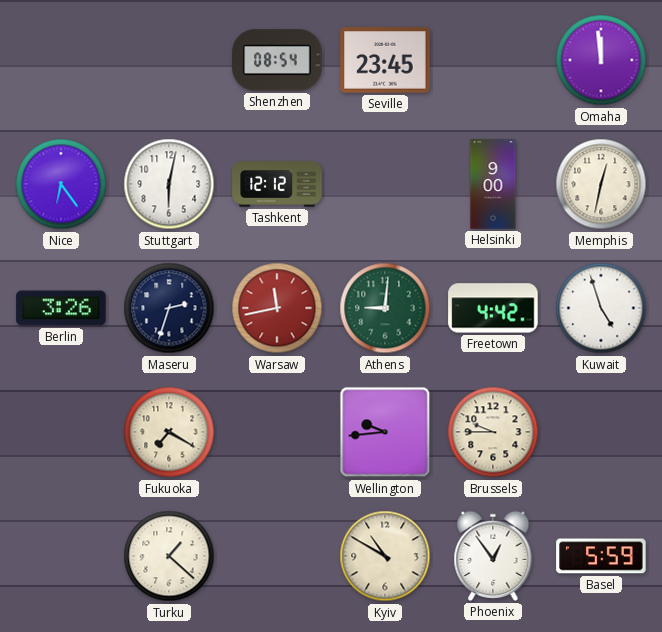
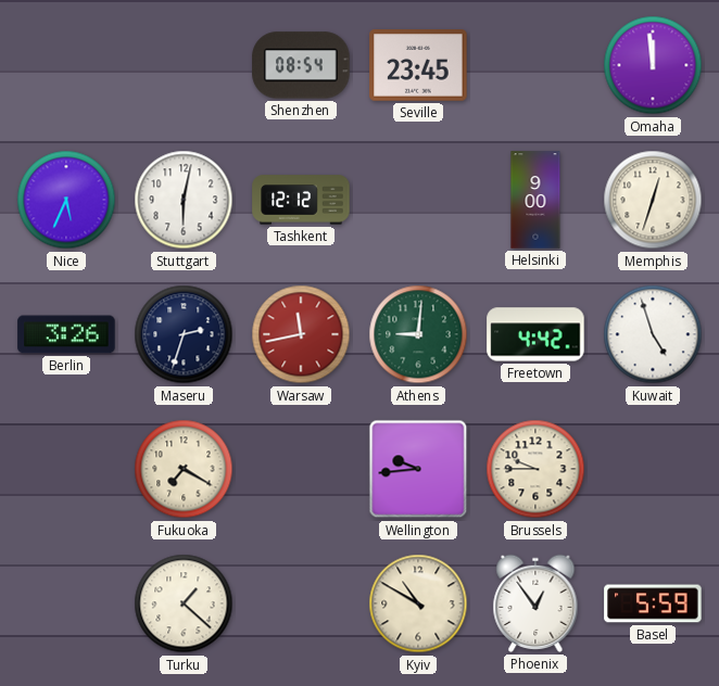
Nice: 6:24 -> 5:34 (66, 200)
Memphis: 12:32 -> 12:33 (653, 200)
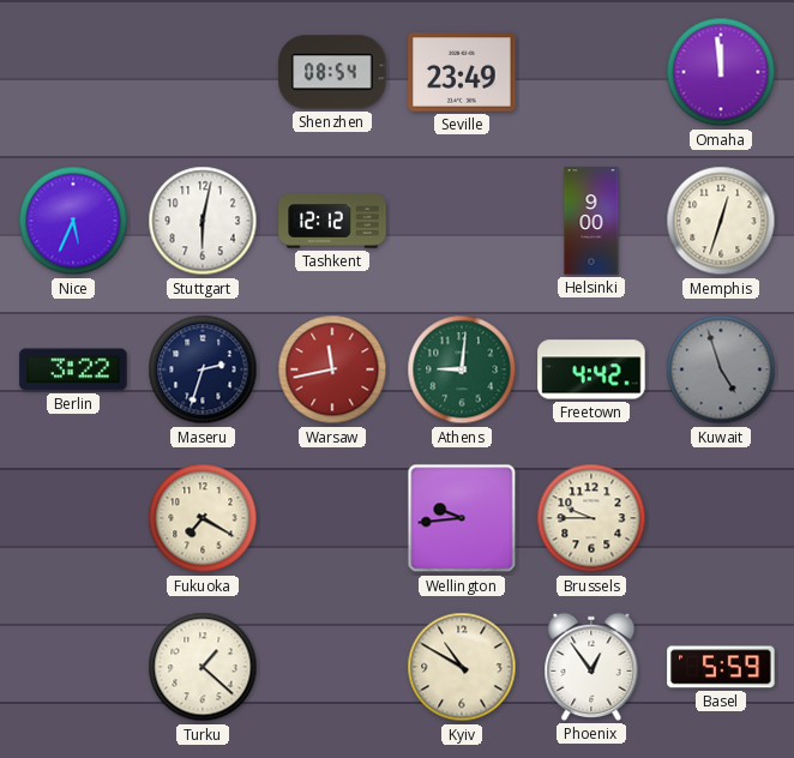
Seville: 23:45 -> 23:49 (462, 72)
Berlin: 3:26 -> 3:22 (73, 369)
Kuwait dial: white -> grey (721, 369)
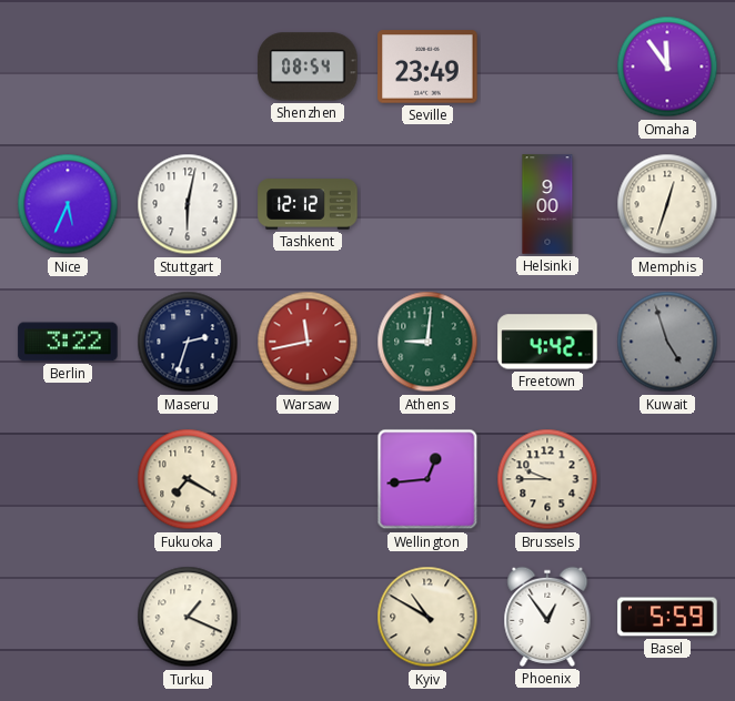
Omaha: 11:59 -> 11:54 (667, 67)
Wellington: 9:44 -> 12:44 (427, 479)
Turku: 1:22 -> 1:19 (188, 617)
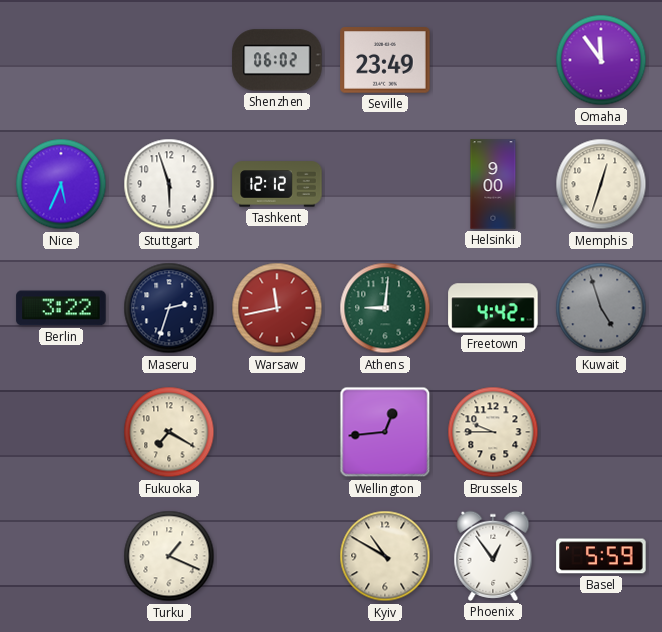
Shenzhen: 08:54 -> 06:02 (277, 60)
Stuttgart: 6:02 -> 5:57 (169, 184)
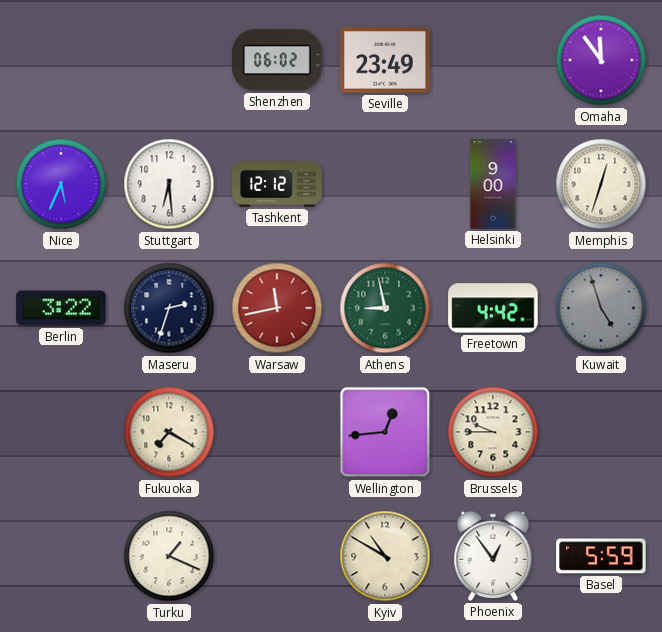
Stuttgart: 5:57 -> 6:29 (169, 184)
Athens: 9:01 -> 8:58 (385, 308)
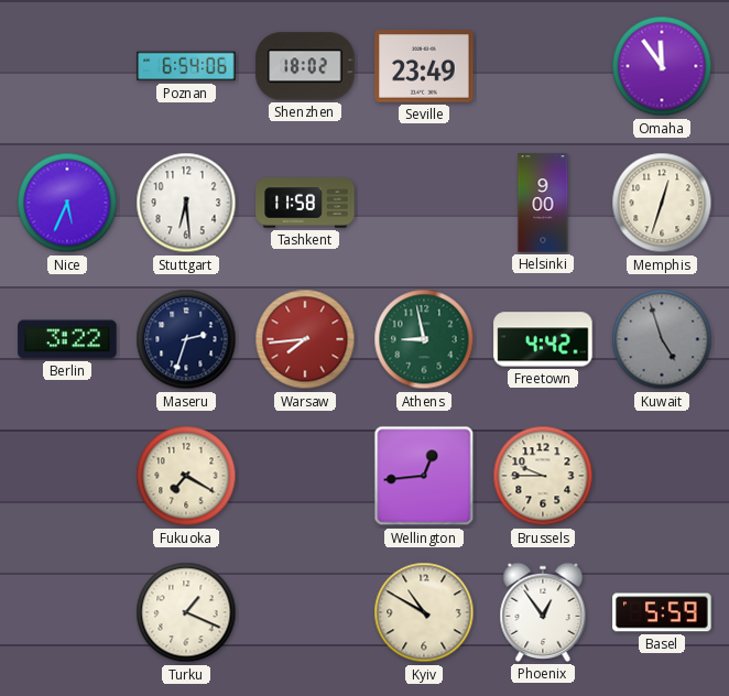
Poznan: none -> 6:54 (186, 66)
Shenzhen: 06:02 -> 18:02 (305, 66)
Tashkent: 12:12 -> 11:58 (305, 203)
Warsaw: 11:43 -> 7:44 (305, 339)
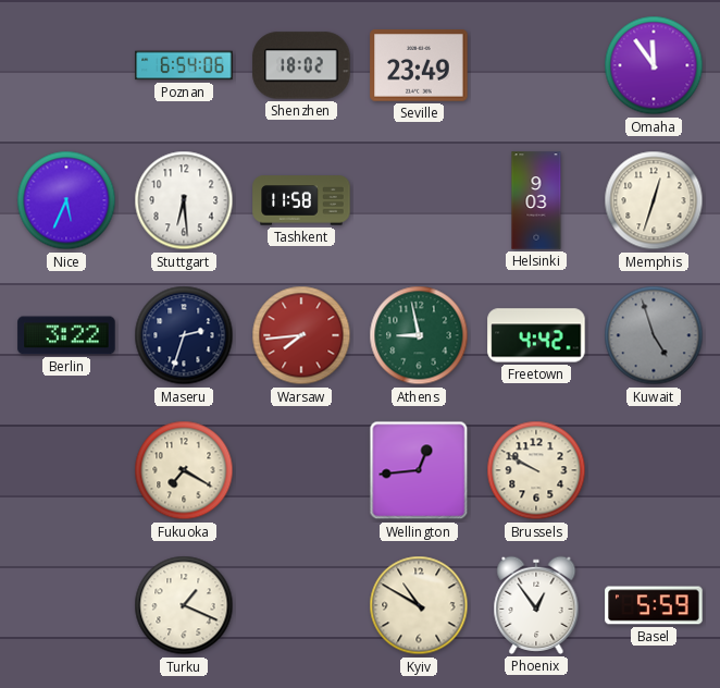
Helsinki: 9:00 -> 9:03 (536, 200)
Brussels: 9:45 -> 9:50 (536, 470)
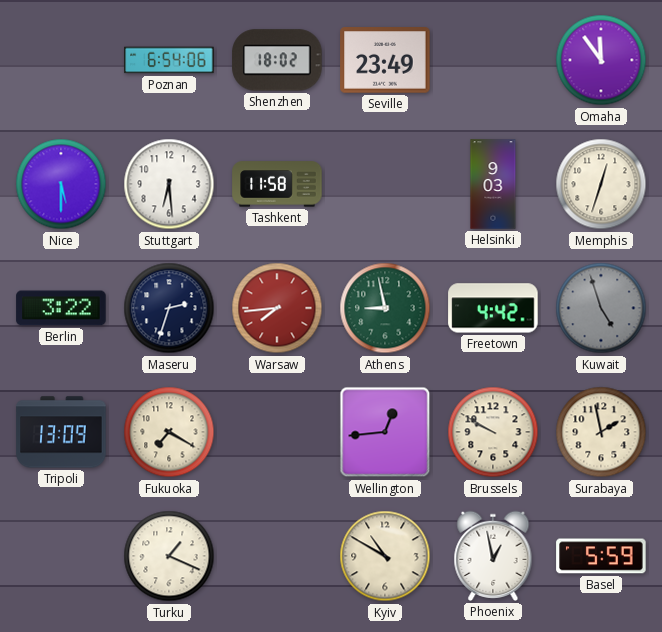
Nice: 5:34 -> 5:30 (61, 184)
Tripoli: none -> 13:09 (61, 432)
Surabaya: none -> 1:58 (601, 432)
Phoenix: 12:54 -> 12:58 (493, 556)
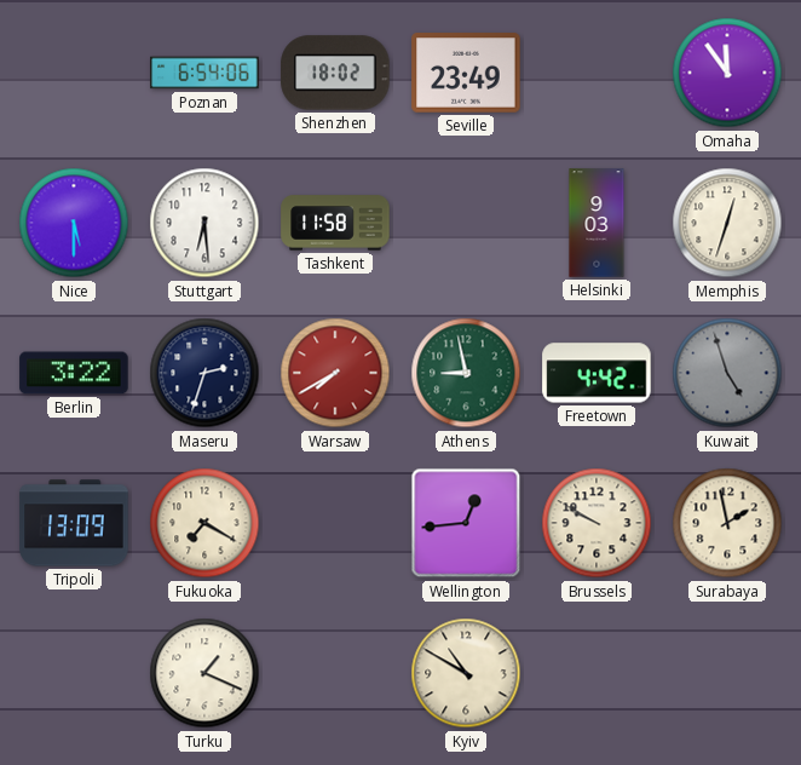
Warsaw: 7:44 -> 7:40 (335, 373)
Phoenix: 12:58 -> none (493, 556)
Basel: 5:59 -> none (601, 556)
